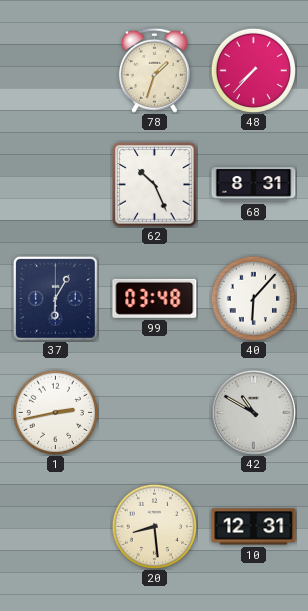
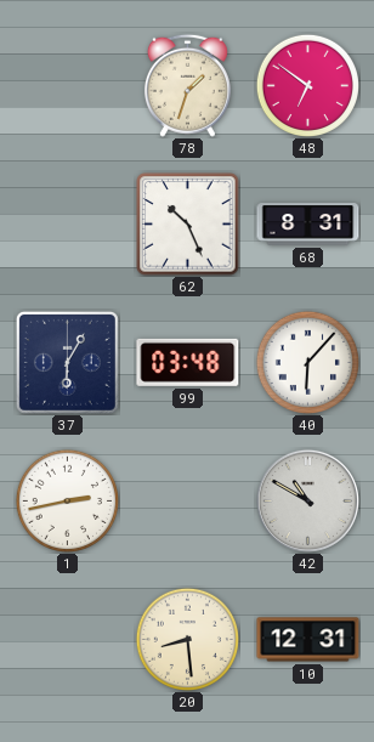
48: 7:37 -> 6:51 (307, 85)
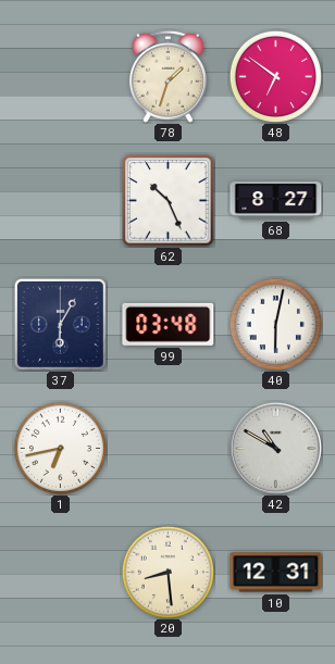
68: 8:31 -> 8:27 (276, 201)
40: 6:07 -> 6:02 (275, 324)
1: 2:43 -> 6:43 (60, 448)
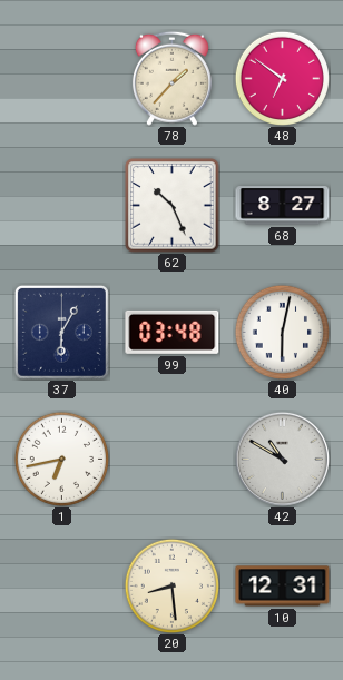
78: 1:33 -> 1:37 (171, 78)
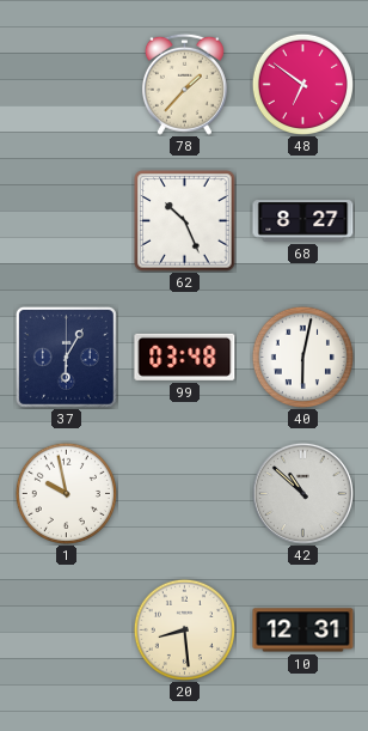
1: 6:43 -> 9:58 (66, 493)
42: 10:50 -> 10:52 (302, 493)
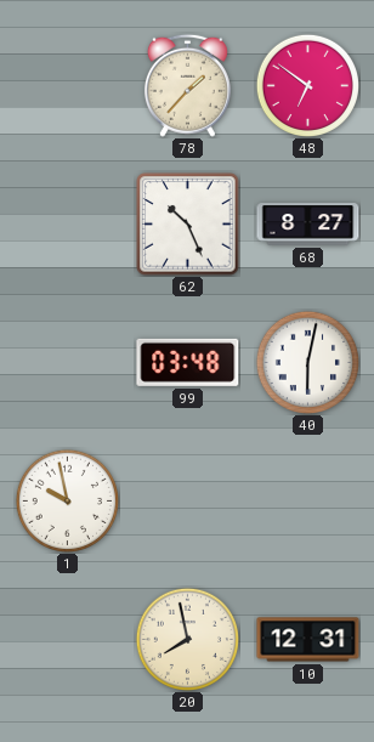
37: 6:05 -> none (66, 357)
42: 10:52 -> none (302, 493)
20: 8:29 -> 7:58 (187, 639)
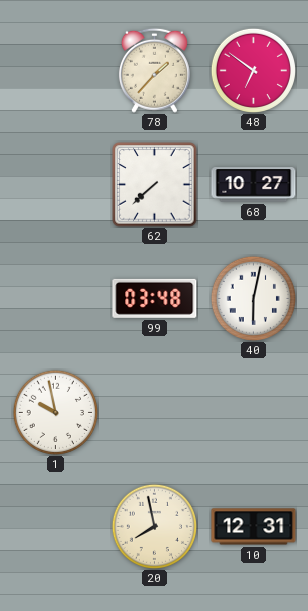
62: 10:26 -> 7:38 (155, 185)
68: 8:27 -> 10:27 (254, 185)
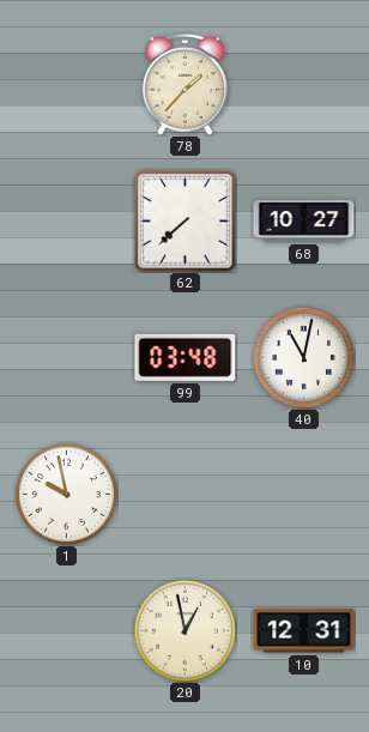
48: 6:51 -> none (253, 70)
40: 6:02 -> 11:02 (303, 357)
20: 7:58 -> 12:58 (184, 630)
